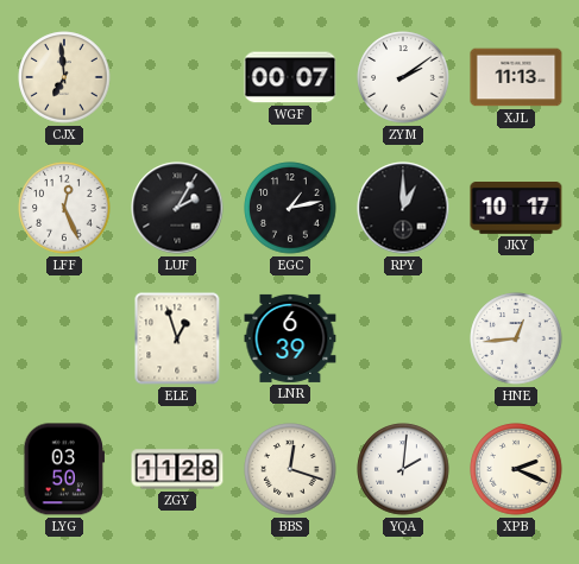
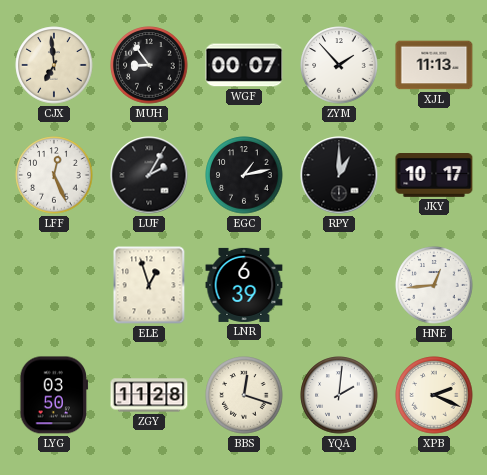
MUH: none -> 8:54 (149, 65)
ZYM: 2:09 -> 1:53 (339, 65)
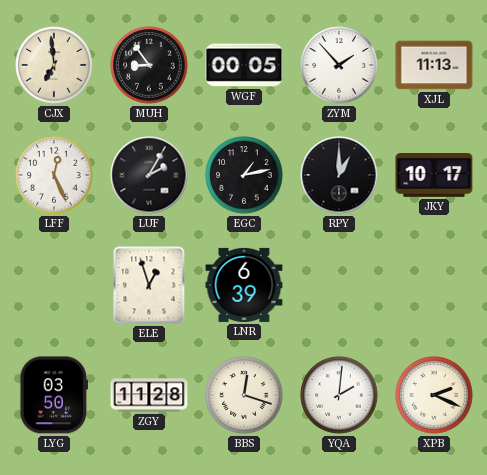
WGF: 00:07 -> 00:05 (244, 65)
HNE: 12:44 -> none (434, 285)
